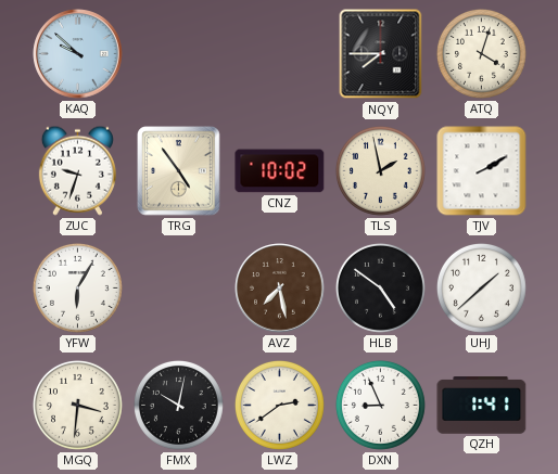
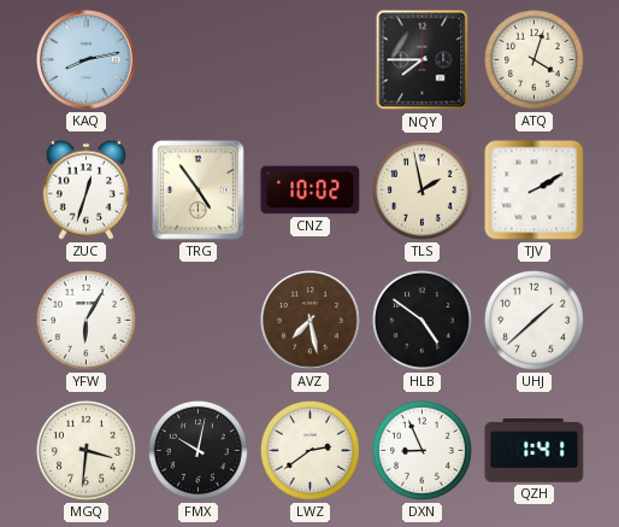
KAQ: 9:52 -> 8:13 (87, 60)
ZUC: 9:33 -> 12:33 (86, 189)
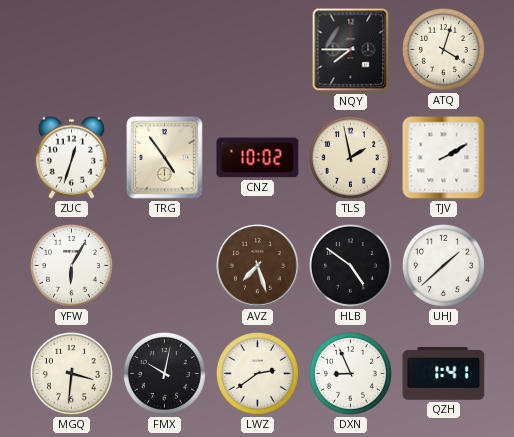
KAQ: 8:13 -> none (87, 60)
AVZ: 7:28 -> 7:27 (258, 266)
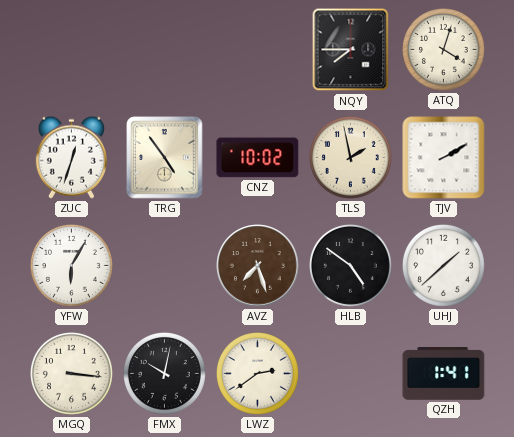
MGQ: 3:31 -> 3:16 (71, 373)
DXN: 8:56 -> none (350, 373)
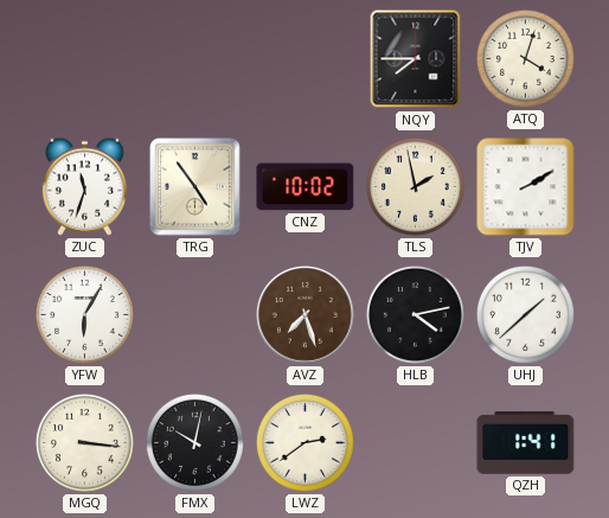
ZUC: 12:33 -> 11:33 (84, 186)
HLB: 4:51 -> 4:13 (415, 314)
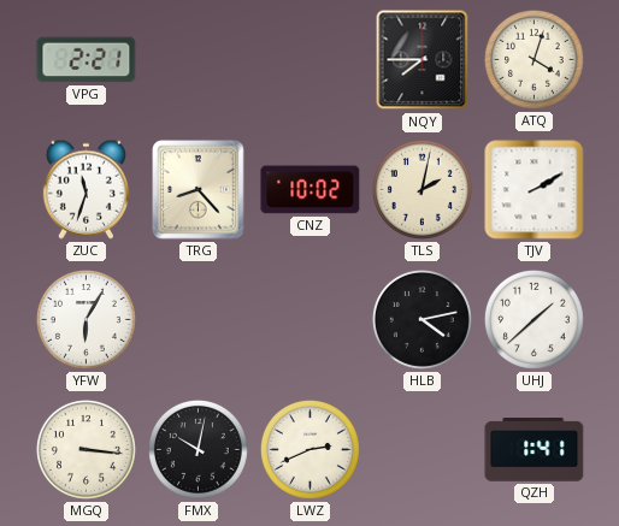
VPG: none -> 2:21 (87, 60)
TRG: 4:54 -> 8:23 (199, 190)
TLS: 1:58 -> 2:02 (421, 189)
AVZ: 7:27 -> none (306, 315)
LWZ: 2:39 -> 2:41 (309, 449)
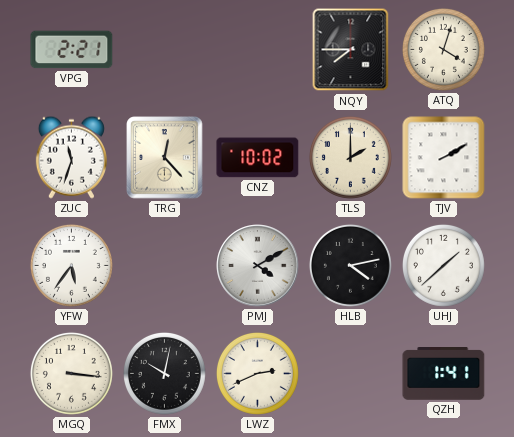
TRG: 8:23 -> 12:23 (165, 158)
TLS: 2:02 -> 2:00 (350, 157)
YFW: 6:05 -> 5:36 (71, 265)
PMJ: none -> 4:10 (258, 266)
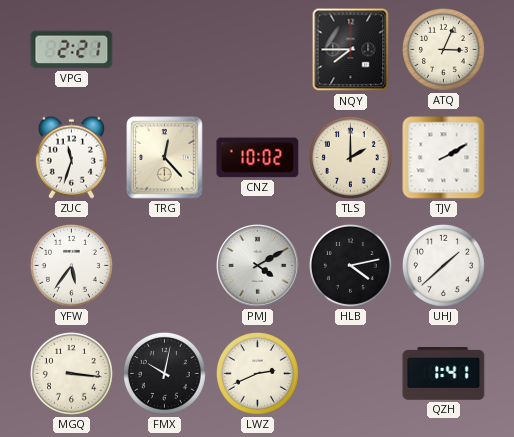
ATQ: 4:03 -> 3:04 (443, 49)
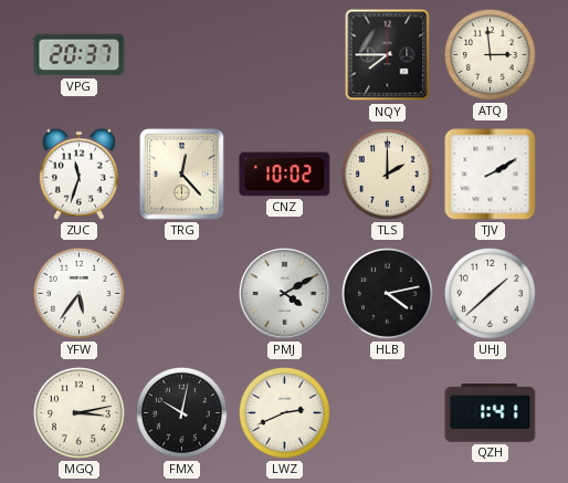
VPG: 2:21 -> 20:37 (80, 55)
ATQ: 3:04 -> 2:59 (490, 54)
MGQ: 3:16 -> 3:13 (78, 412)
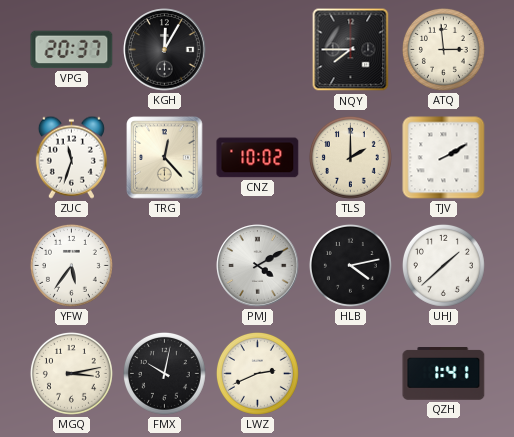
KGH: none -> 12:05 (165, 50)
